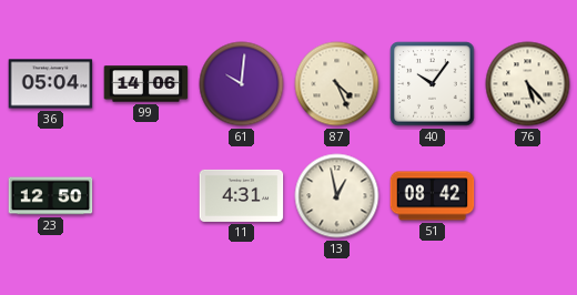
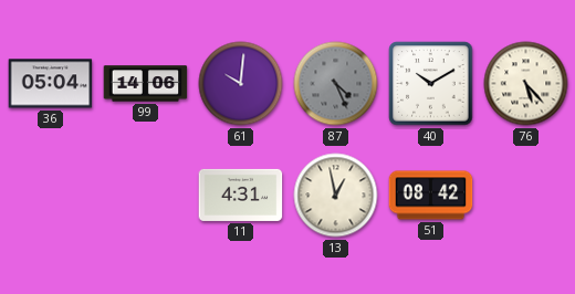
87 dial: cream -> grey (336, 84)
40: 10:06 -> 10:10 (431, 84)
23: 12:50 -> none (51, 196)
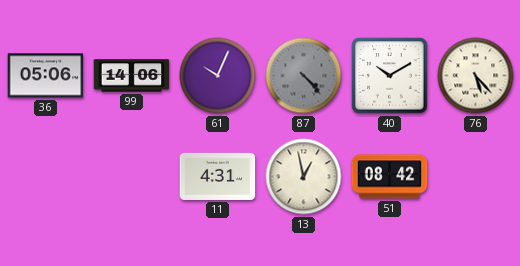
36: 05:04 -> 05:06 (46, 76)
61: 10:01 -> 10:04 (218, 76)
87: 4:26 -> 4:23 (304, 76)
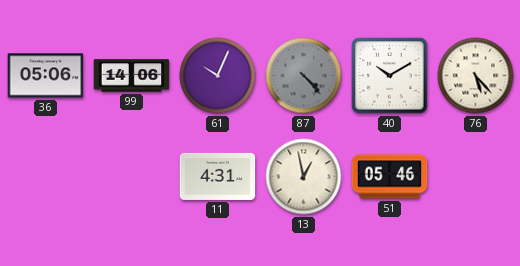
51: 08:42 -> 05:46 (390, 177)
